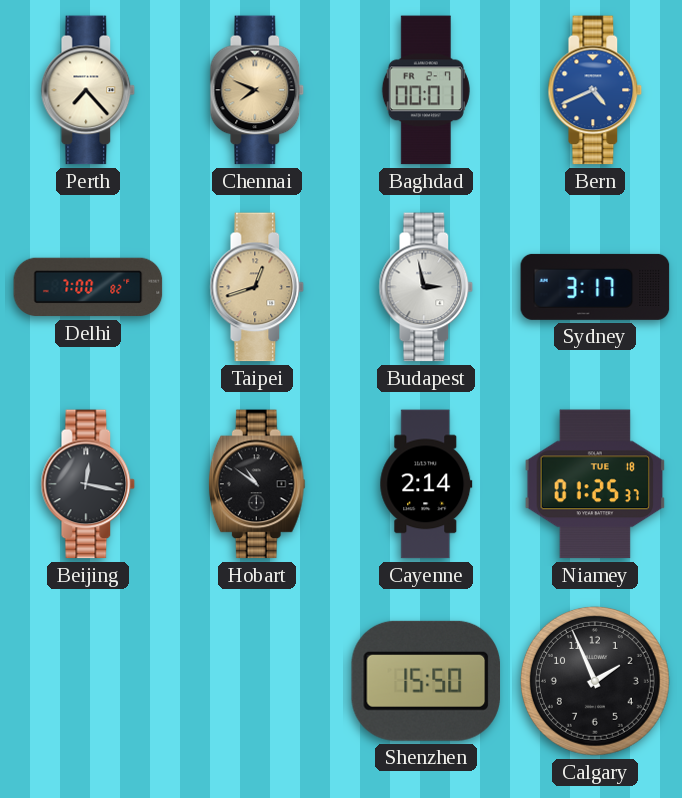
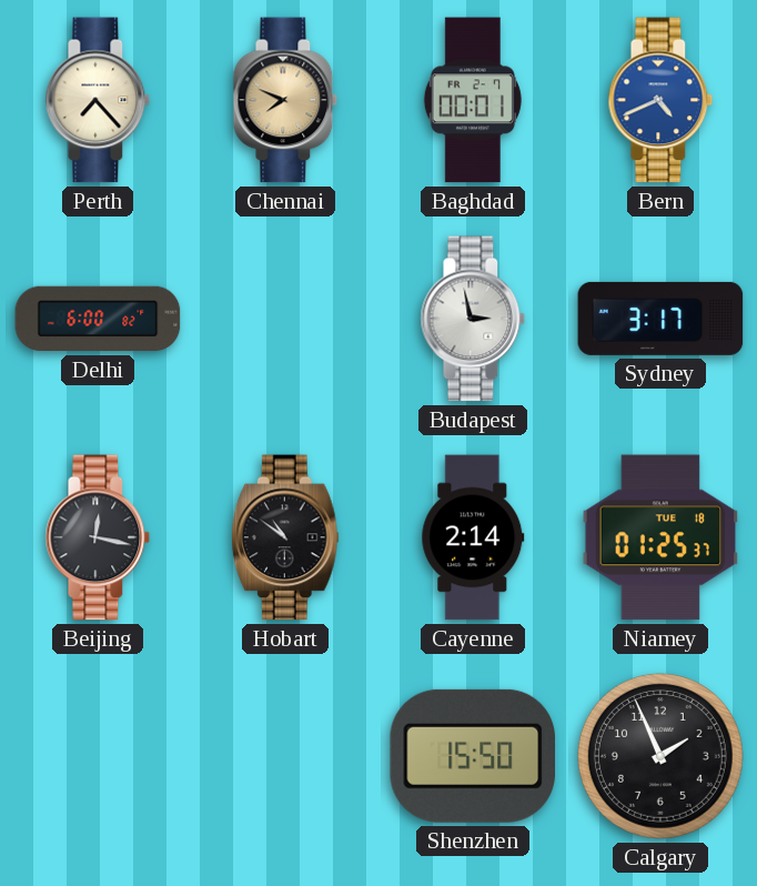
Delhi: 7:00 -> 6:00 (98, 319)
Taipei: 12:42 -> none (257, 287)
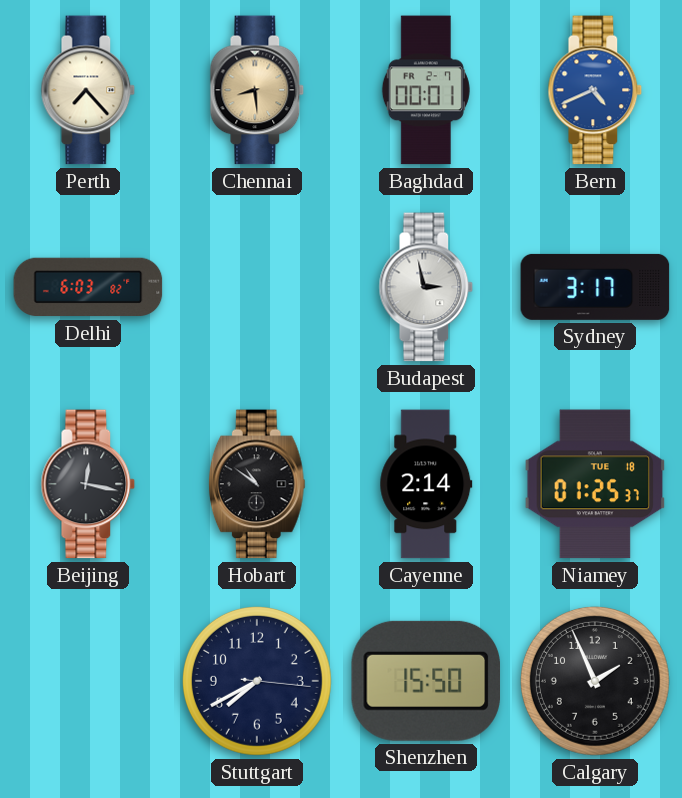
Chennai: 7:49 -> 8:29 (257, 90)
Delhi: 6:00 -> 6:03 (88, 287)
Stuttgart: none -> 7:40 (257, 681)
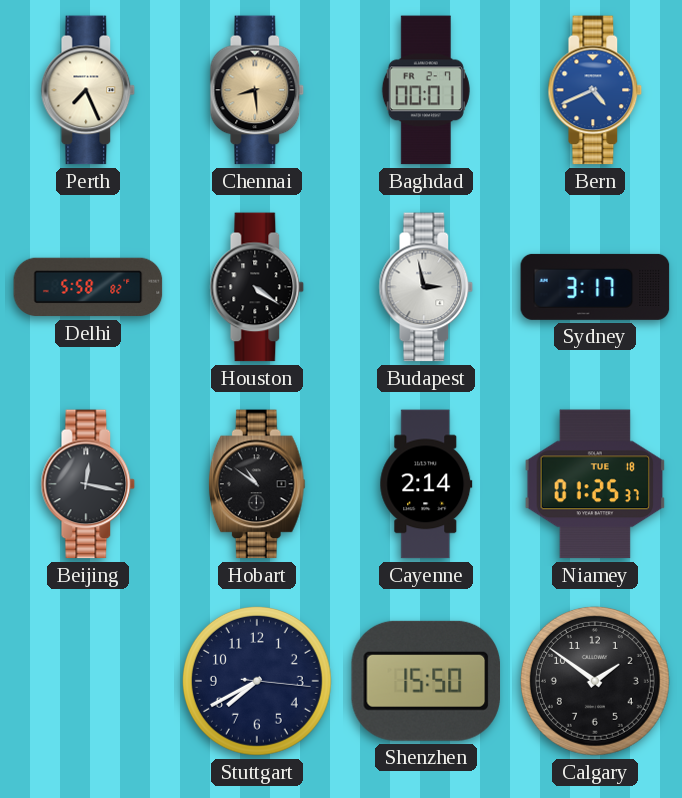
Perth: 7:23 -> 7:26 (88, 90)
Delhi: 6:03 -> 5:58 (88, 287)
Houston: none -> 4:21 (257, 287)
Calgary: 1:56 -> 1:51 (595, 681)
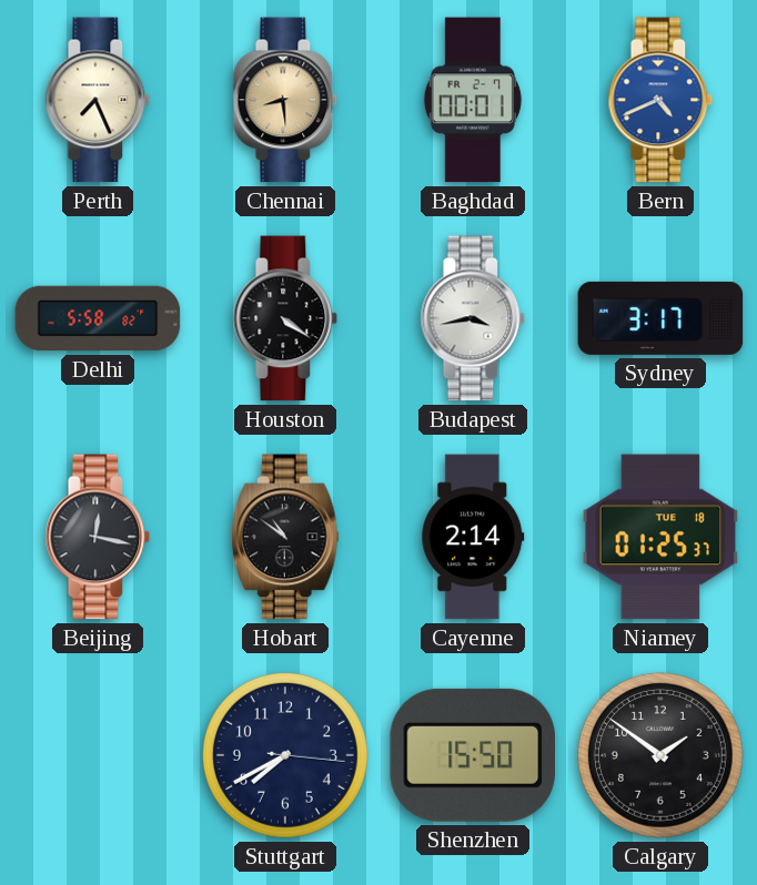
Budapest: 2:58 -> 3:43 (473, 318)
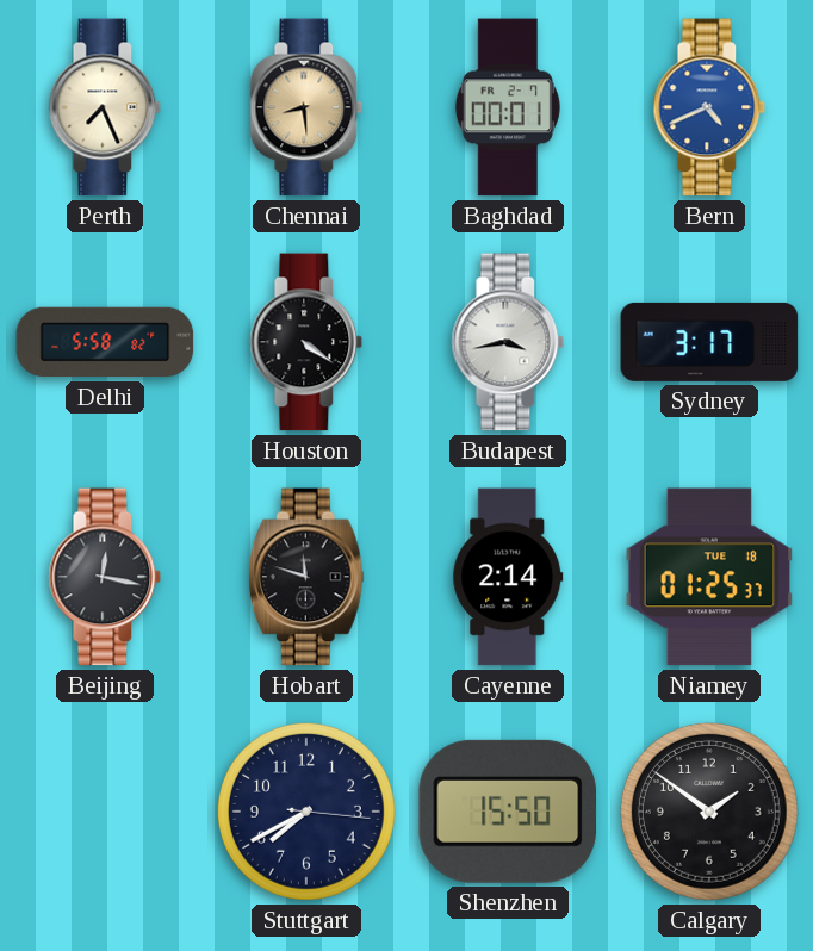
Hobart: 10:51 -> 11:48 (306, 577)
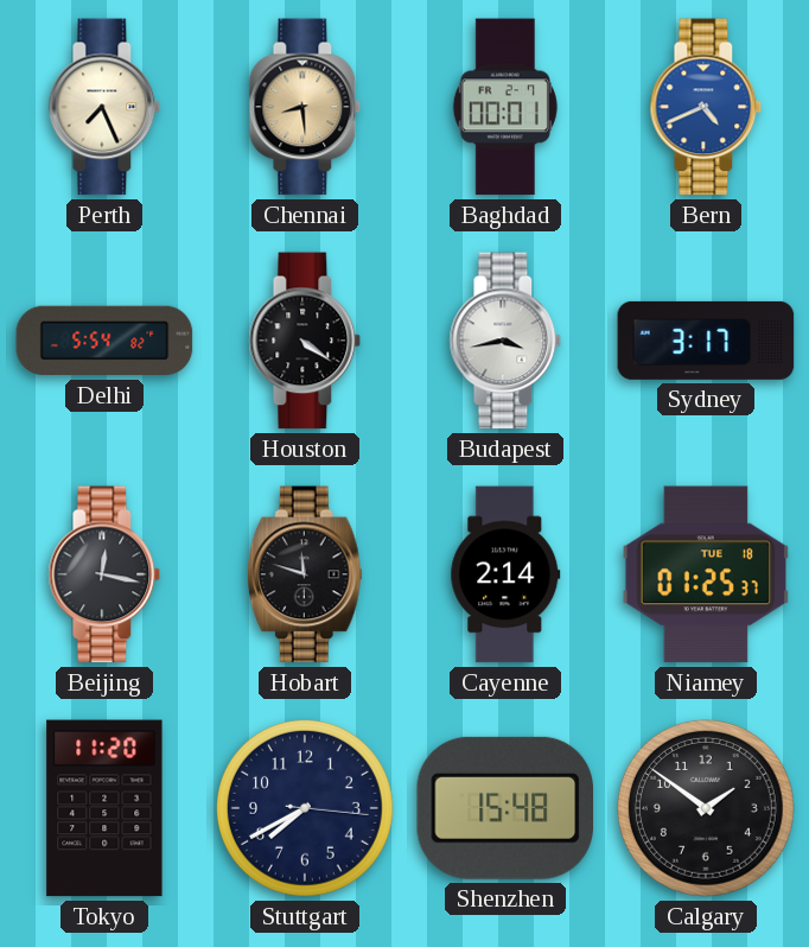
Delhi: 5:58 -> 5:54 (104, 341)
Tokyo: none -> 11:20 (104, 808)
Shenzhen: 15:50 -> 15:48 (504, 808)
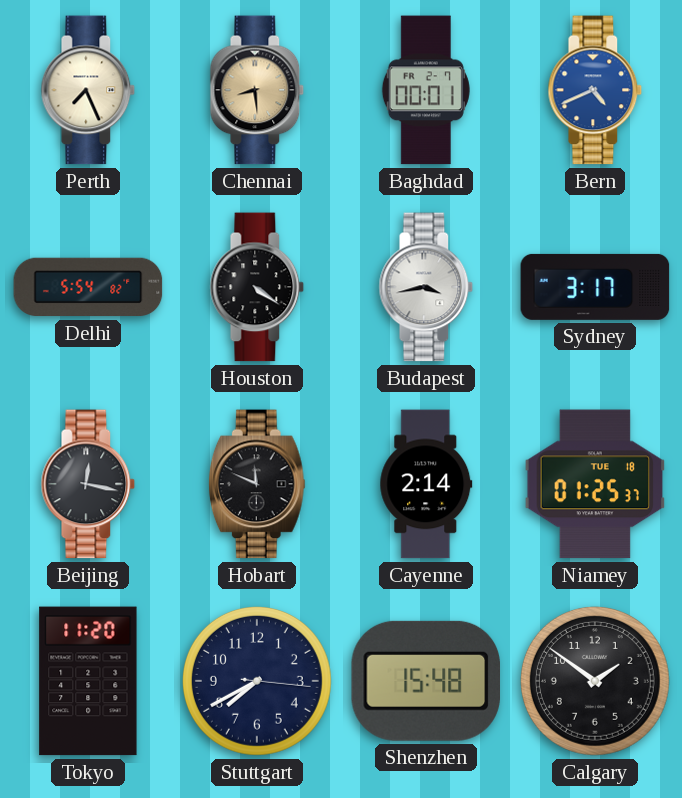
Hobart: 11:48 -> 11:49 (257, 484)
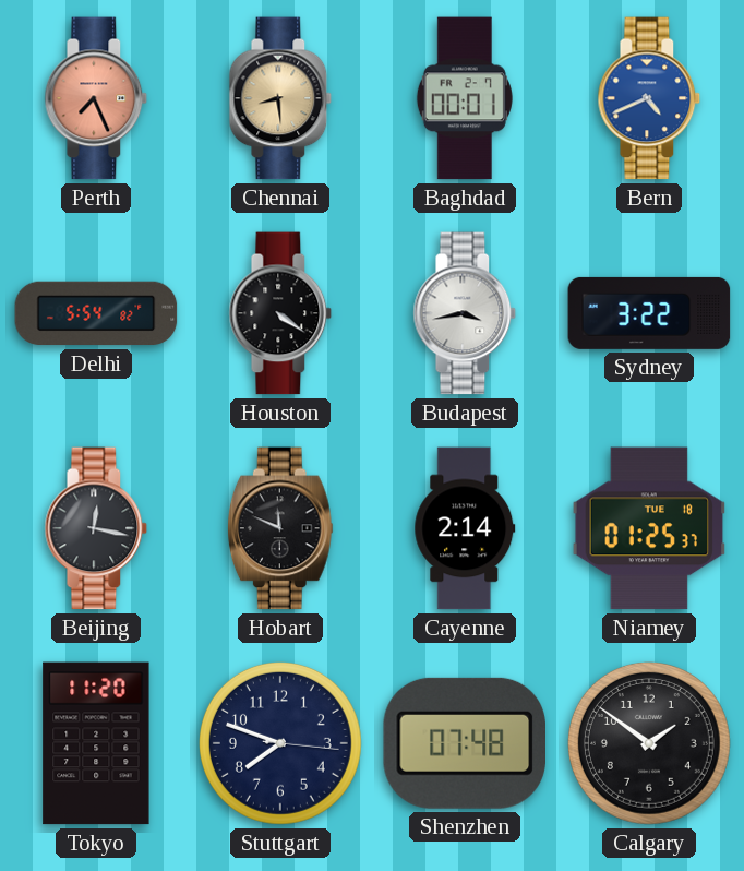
Perth dial: cream -> salmon (96, 98)
Sydney: 3:17 -> 3:22 (649, 313)
Stuttgart: 7:40 -> 7:48 (280, 743)
Shenzhen: 15:48 -> 07:48 (464, 743)
